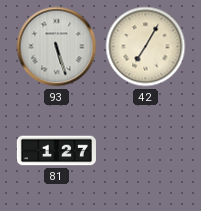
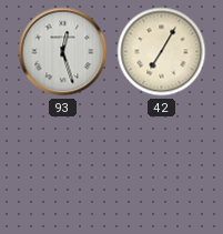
93: 5:27 -> 12:27 (63, 52)
81: 1:27 -> none (56, 151)
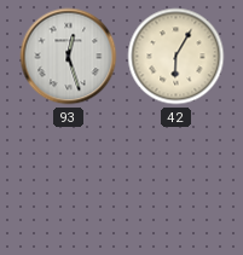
42: 7:05 -> 6:05 (177, 57)
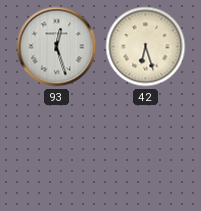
42: 6:05 -> 6:27 (146, 47)
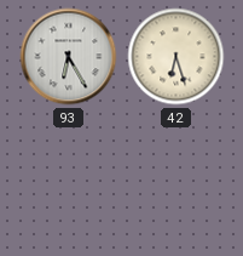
93: 12:27 -> 6:25 (69, 57)
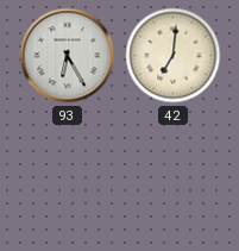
42: 6:27 -> 7:01 (174, 56)
